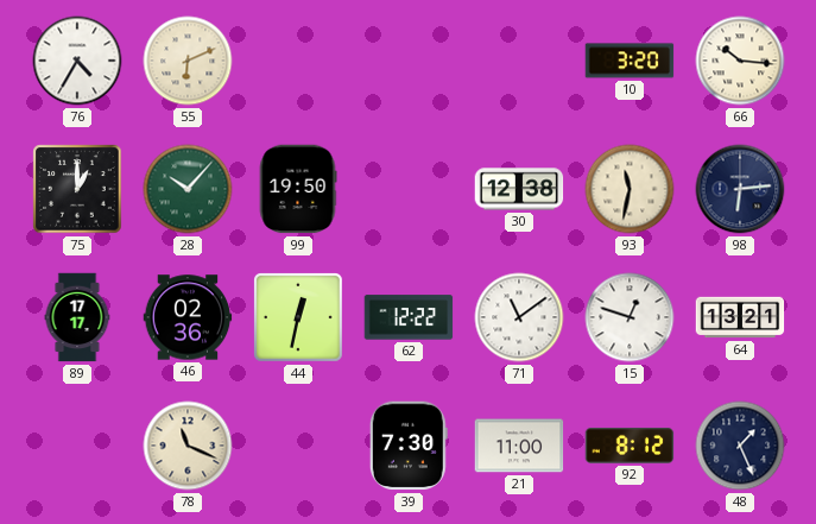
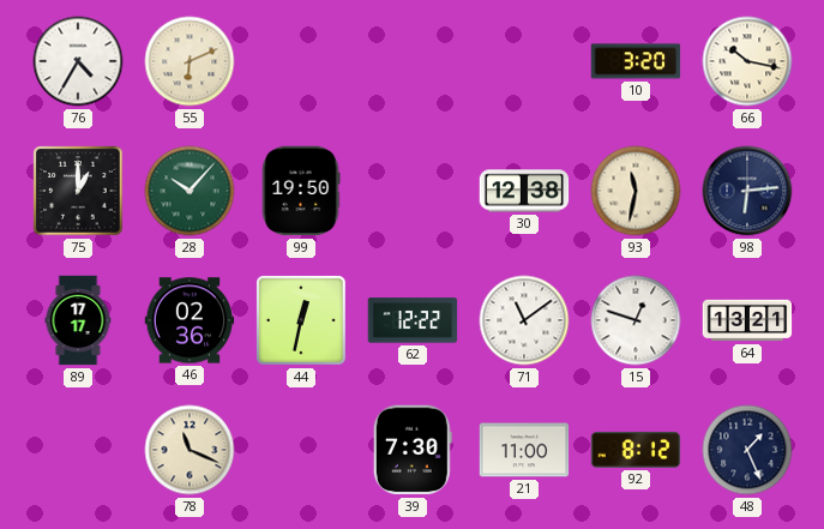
66: 10:16 -> 10:17 (747, 61)
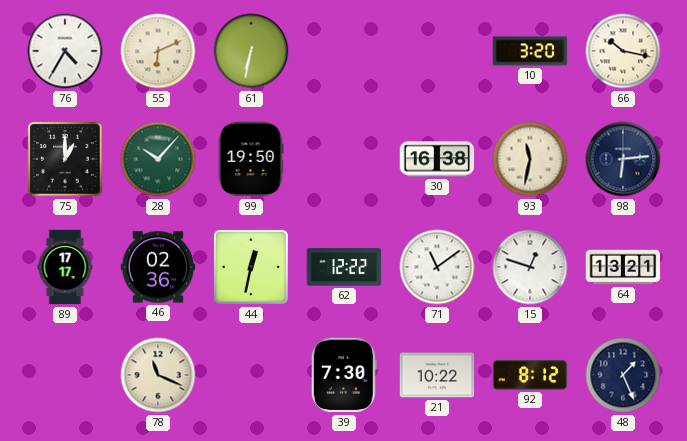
61: none -> 6:32 (251, 51)
30: 12:38 -> 16:38 (437, 159)
21: 11:00 -> 10:22 (437, 375)
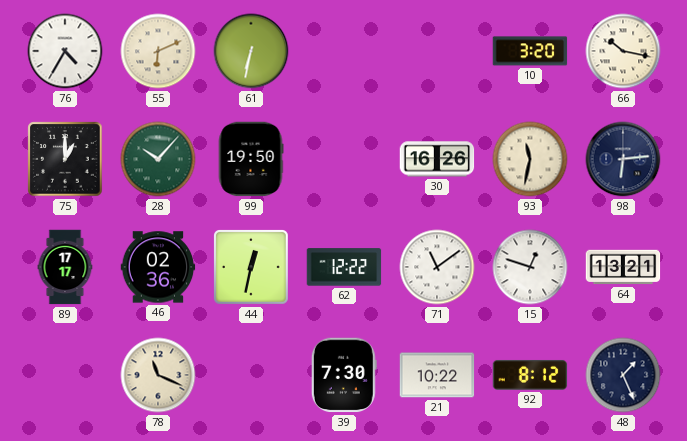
30: 16:38 -> 16:26 (437, 159)
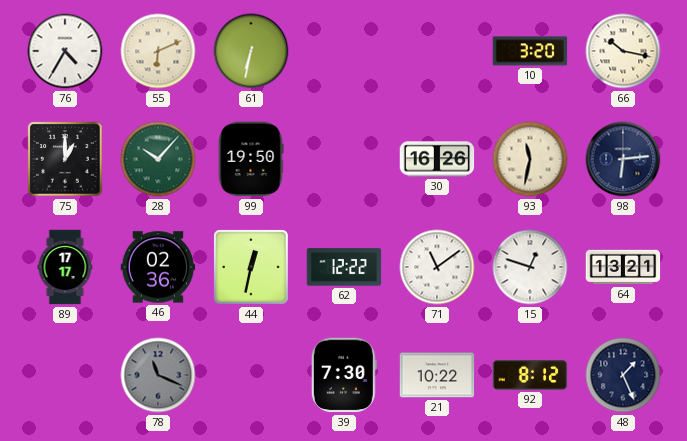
78 dial: cream -> grey (158, 375)
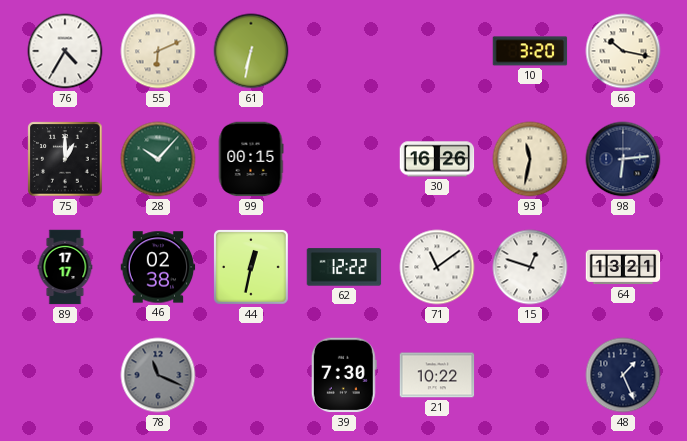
99: 19:50 -> 00:15 (251, 159)
46: 02:36 -> 02:38 (158, 267)
92: 8:12 -> none (530, 375)
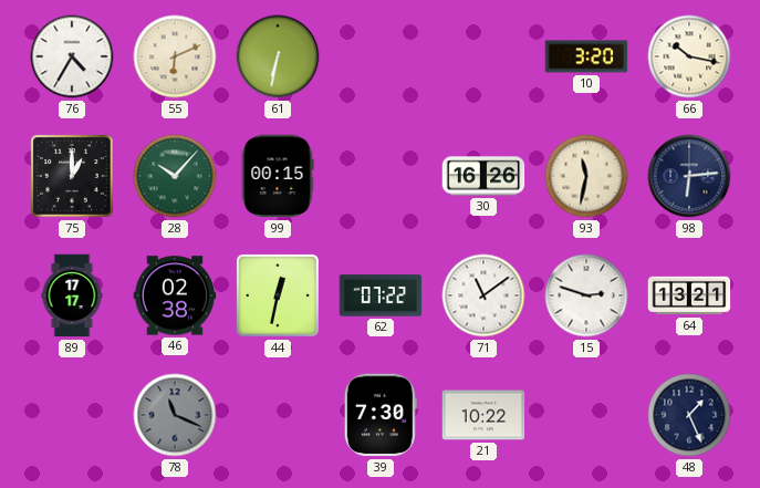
62: 12:22 -> 07:22 (381, 295)
15: 12:48 -> 2:48 (586, 295)
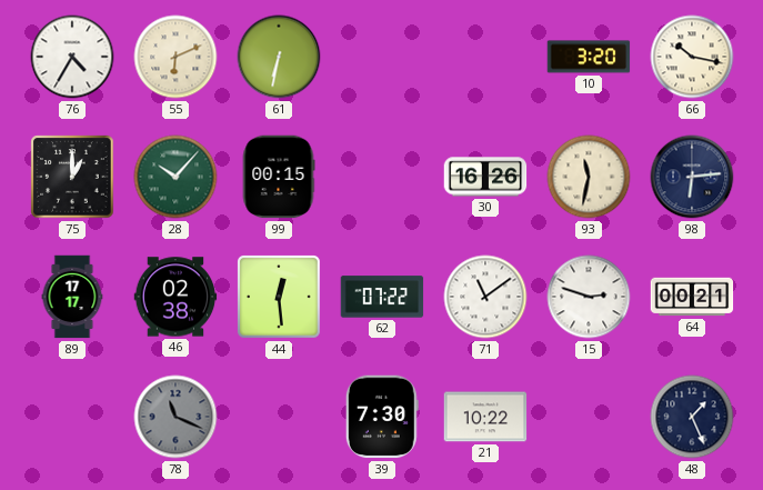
44: 12:32 -> 12:29 (280, 298)
64: 13:21 -> 00:21 (692, 297)
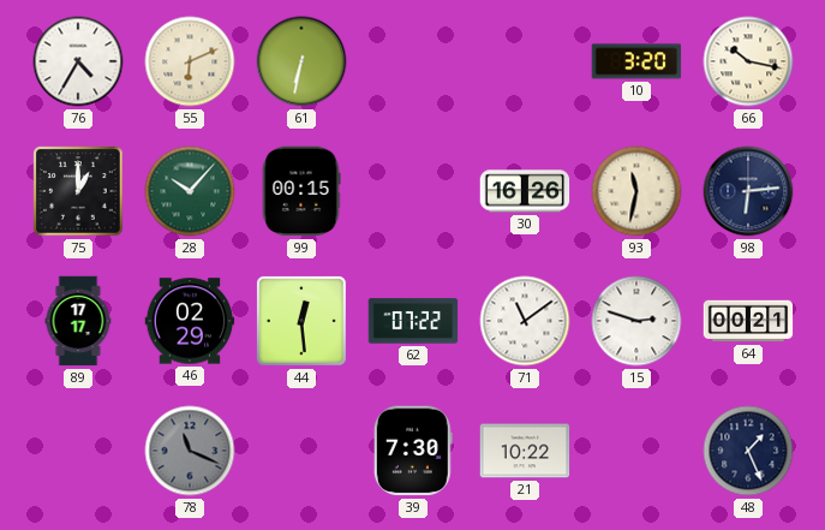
46: 02:38 -> 02:29 (190, 321)
